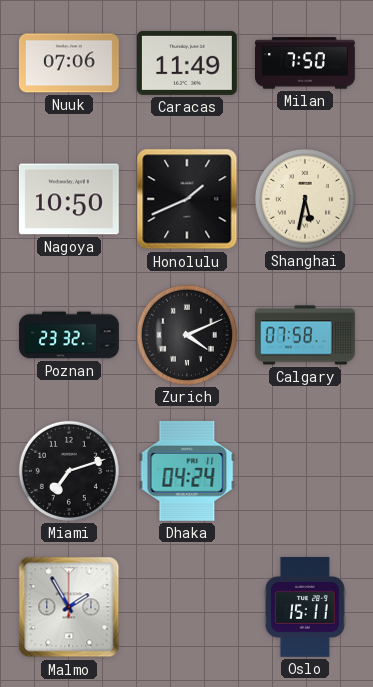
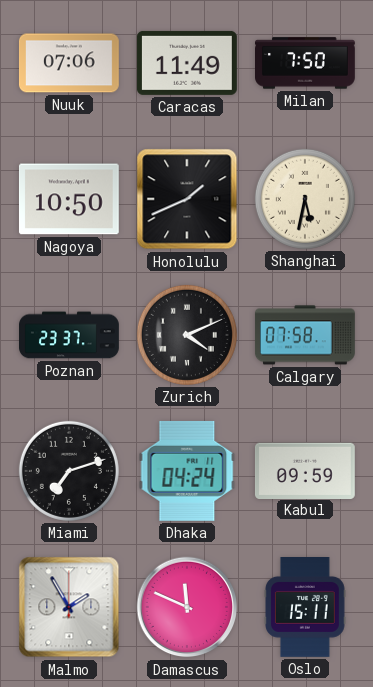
Poznan: 23:32 -> 23:37 (70, 335)
Kabul: none -> 09:59 (305, 470)
Damascus: none -> 11:49 (187, 607)
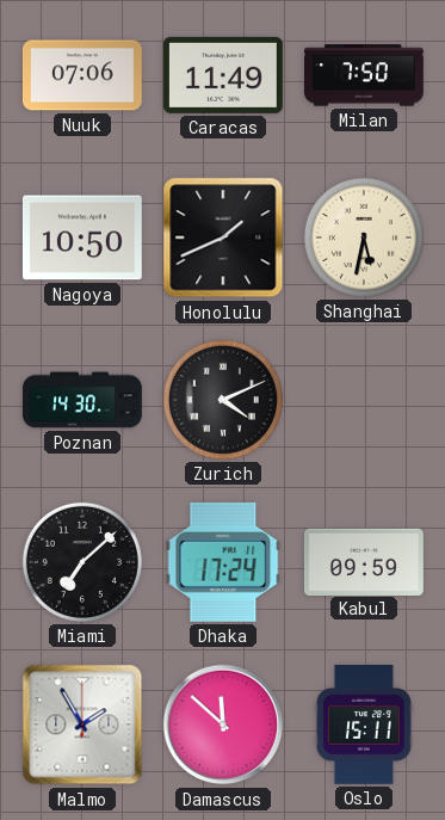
Poznan: 23:37 -> 14:30 (84, 400)
Calgary: 07:58 -> none (305, 335)
Miami: 7:12 -> 7:08 (82, 562)
Dhaka: 04:24 -> 17:24 (223, 562)
Damascus: 11:49 -> 11:52 (223, 725)
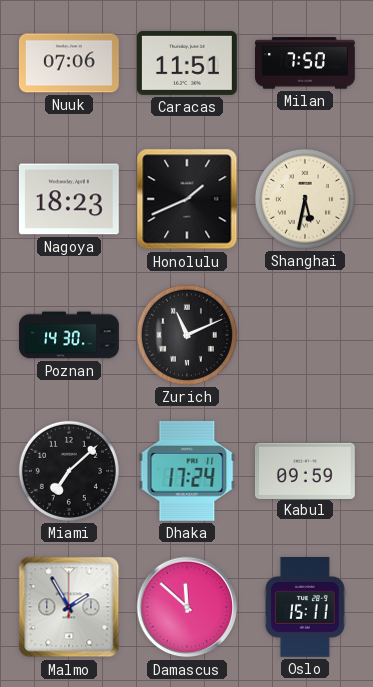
Caracas: 11:49 -> 11:51 (187, 63)
Nagoya: 10:50 -> 18:23 (69, 199)
Zurich: 4:11 -> 11:11 (187, 335)
